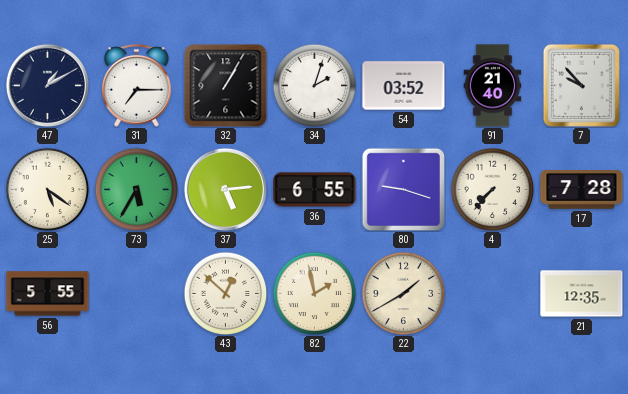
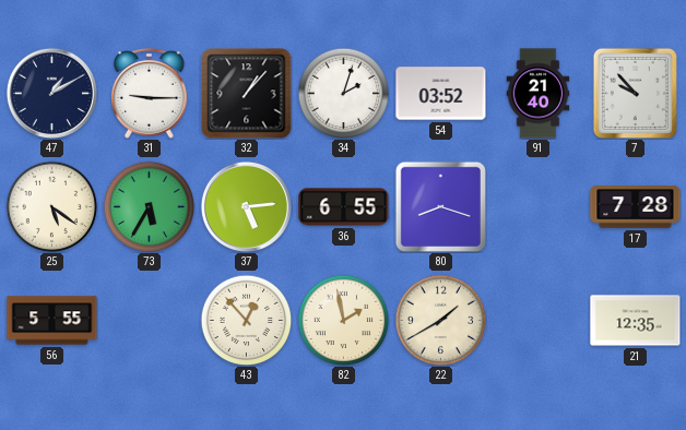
31: 7:15 -> 9:15 (150, 94)
32: 1:05 -> 1:07 (247, 94)
80: 9:18 -> 8:18 (440, 206)
4: 7:37 -> none (492, 189)
43: 12:52 -> 12:53 (246, 320)
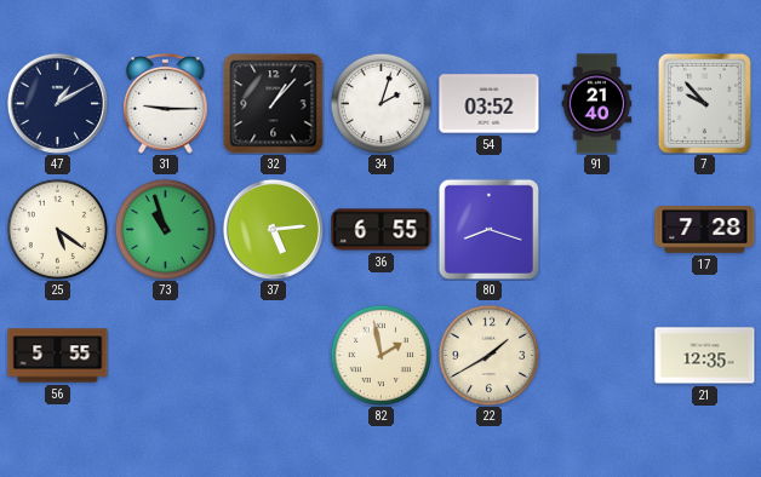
73: 5:35 -> 10:57 (165, 229)
43: 12:53 -> none (246, 320)
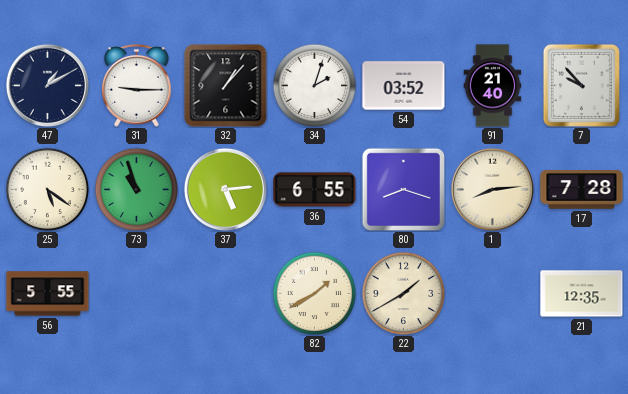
1: none -> 8:14 (492, 189)
82: 1:58 -> 1:40 (314, 293)
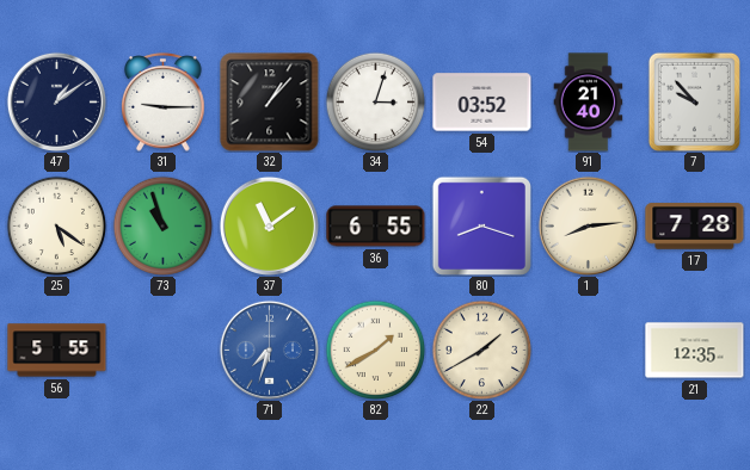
47: 1:10 -> 1:09 (56, 101)
34: 2:03 -> 3:03 (375, 101)
37: 5:14 -> 11:09 (269, 225)
71: none -> 7:33 (269, 350)
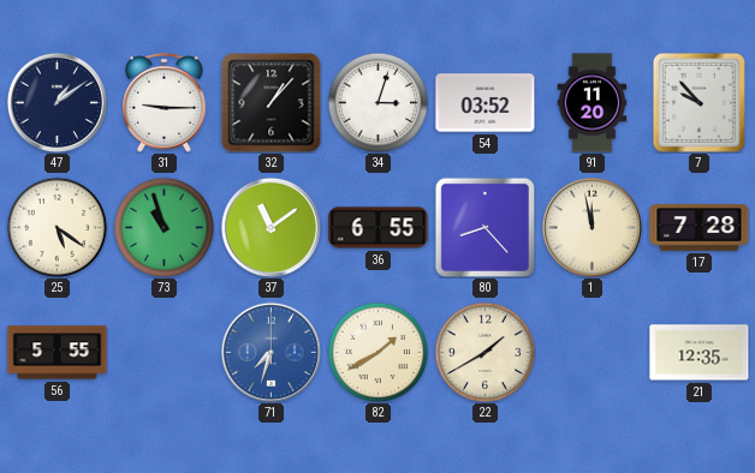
91: 21:40 -> 11:20 (593, 103)
80: 8:18 -> 8:23 (484, 227)
1: 8:14 -> 11:58 (591, 227)
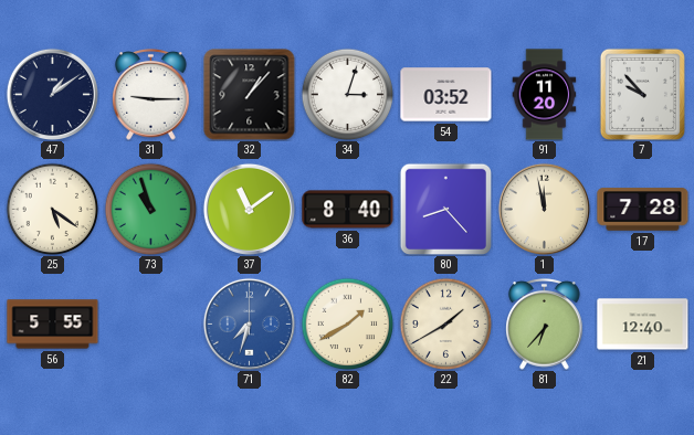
36: 6:55 -> 8:40 (348, 210)
81: none -> 6:37 (545, 325)
21: 12:35 -> 12:40 (643, 325)
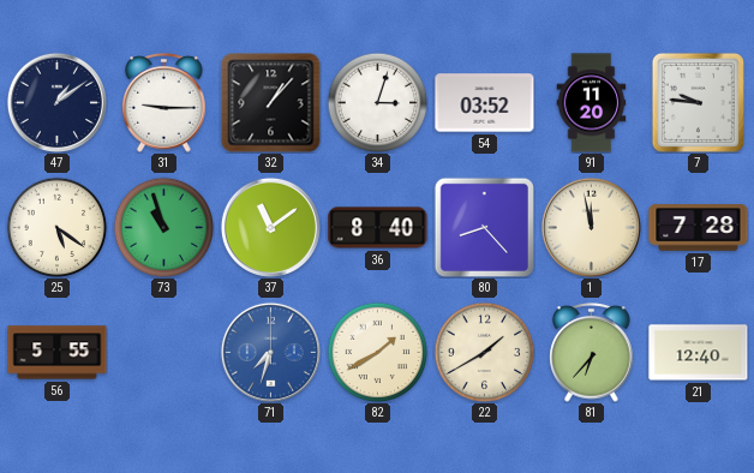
7: 9:53 -> 9:46 (698, 102)
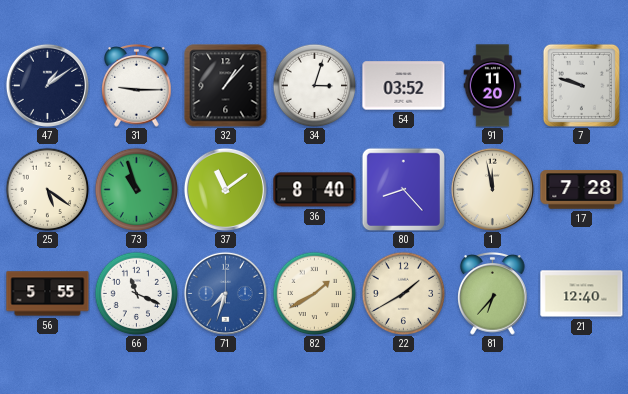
7: 9:46 -> 9:48 (581, 85)
66: none -> 11:19 (136, 293)
